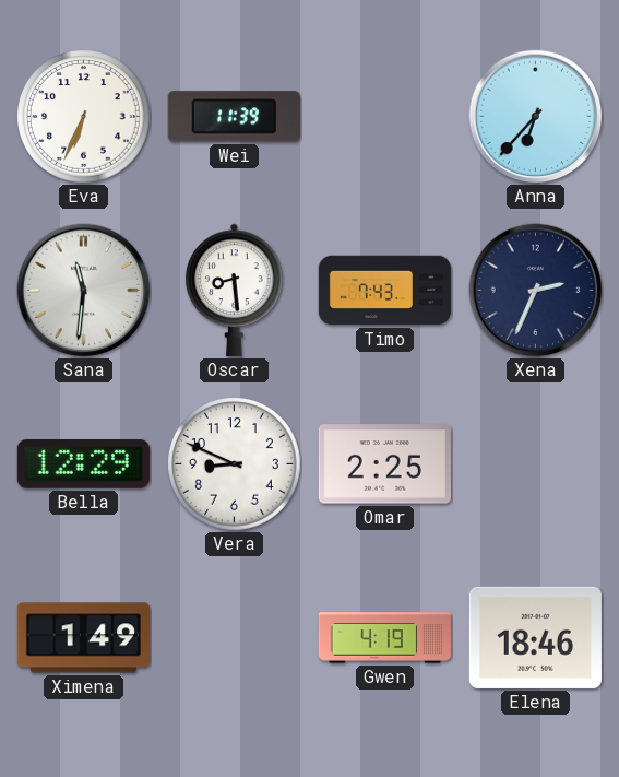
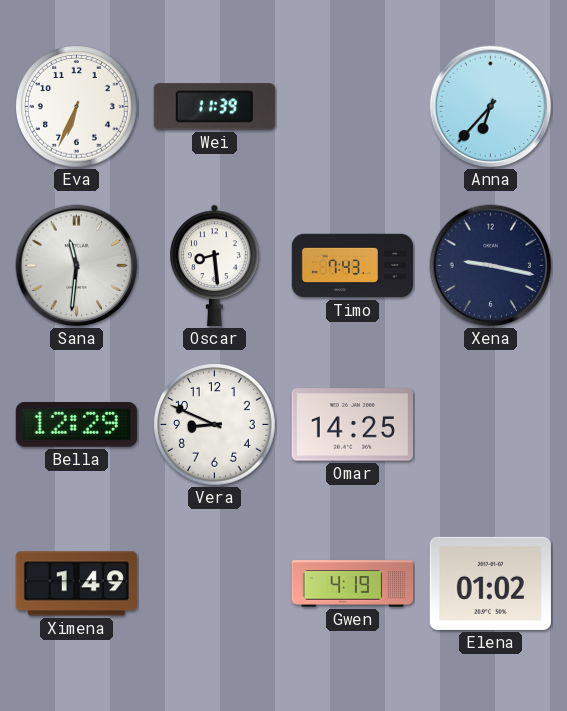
Xena: 2:34 -> 9:17 (491, 266)
Omar: 2:25 -> 14:25 (352, 425)
Elena: 18:46 -> 01:02 (490, 583)
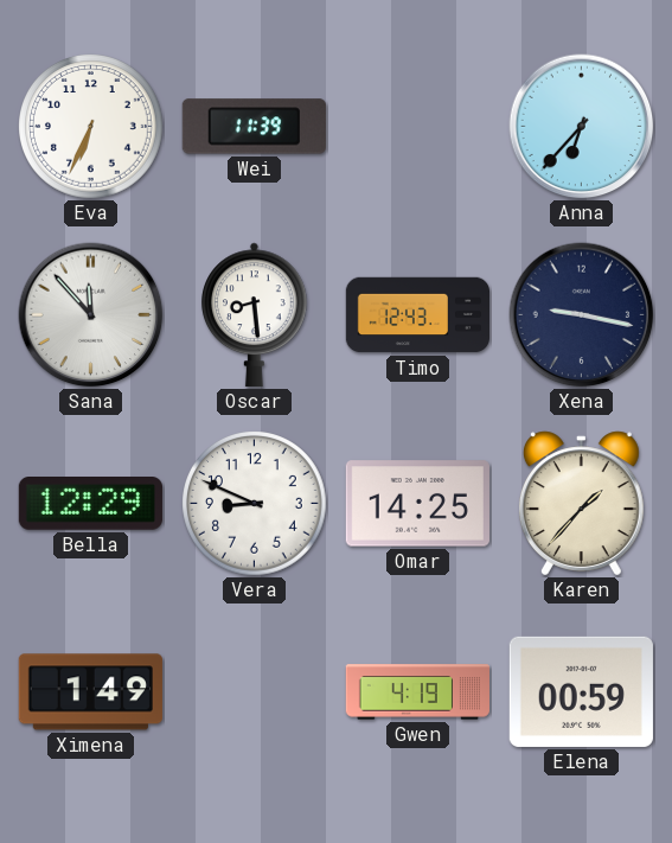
Sana: 11:31 -> 11:53 (91, 315)
Timo: 7:43 -> 12:43 (418, 315)
Karen: none -> 1:37 (581, 504)
Elena: 01:02 -> 00:59 (581, 691)
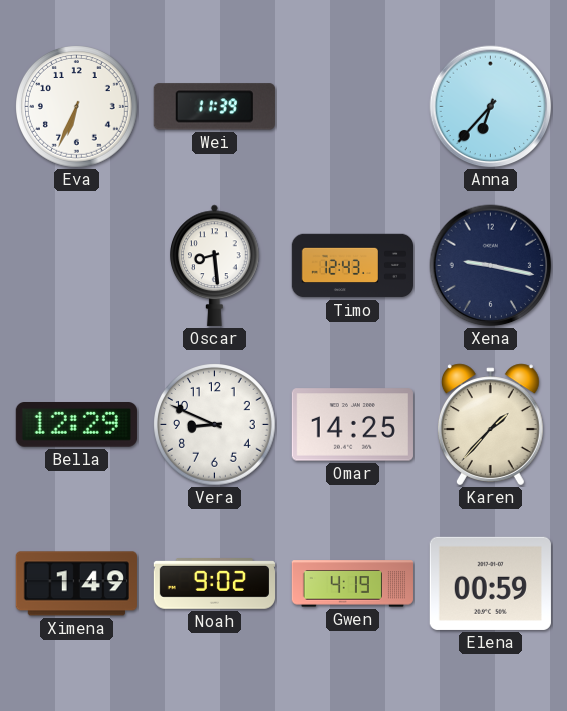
Sana: 11:53 -> none (91, 315)
Noah: none -> 9:02 (214, 584)
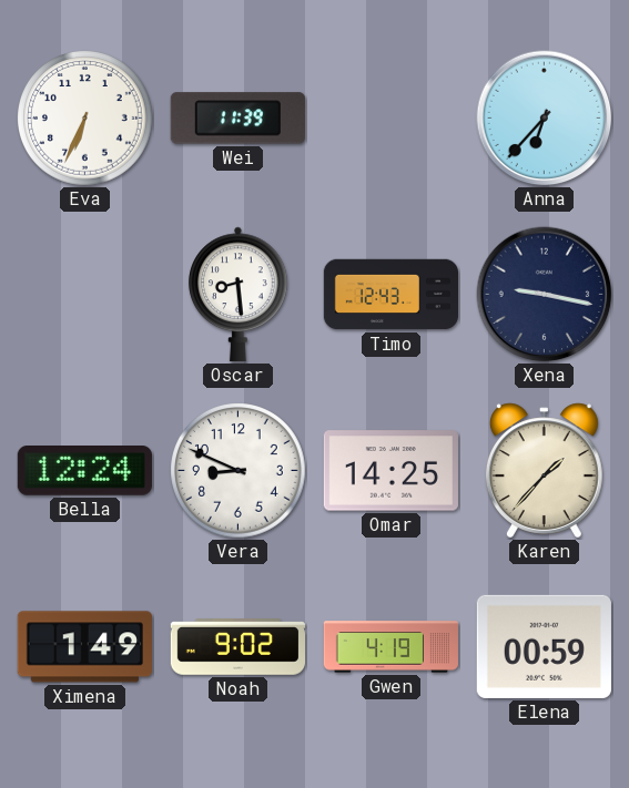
Bella: 12:29 -> 12:24 (84, 471)
